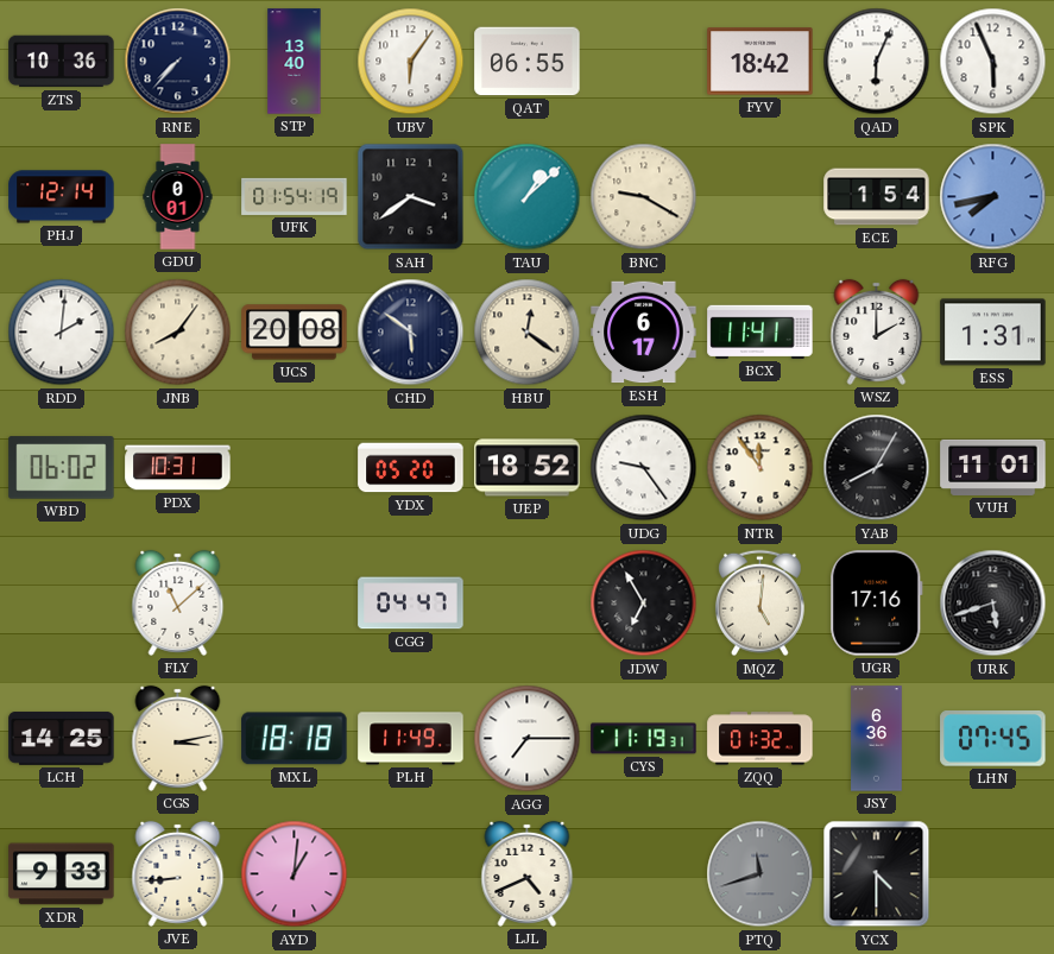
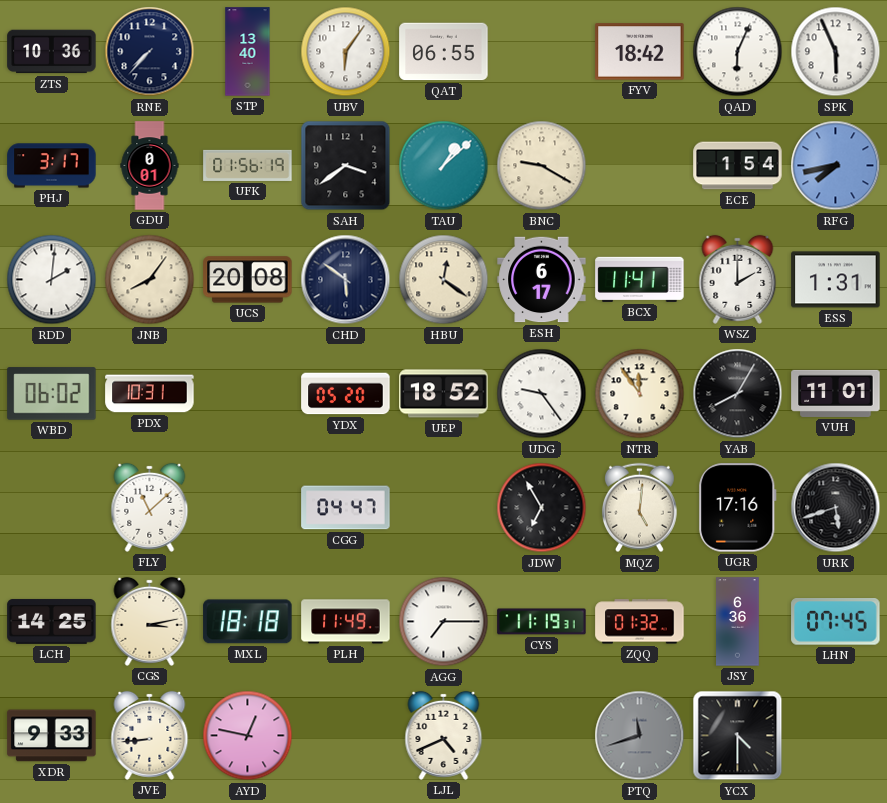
PHJ: 12:14 -> 3:17 (52, 166)
UFK: 01:54 -> 01:56 (248, 165)
AYD: 1:01 -> 12:47 (248, 736)
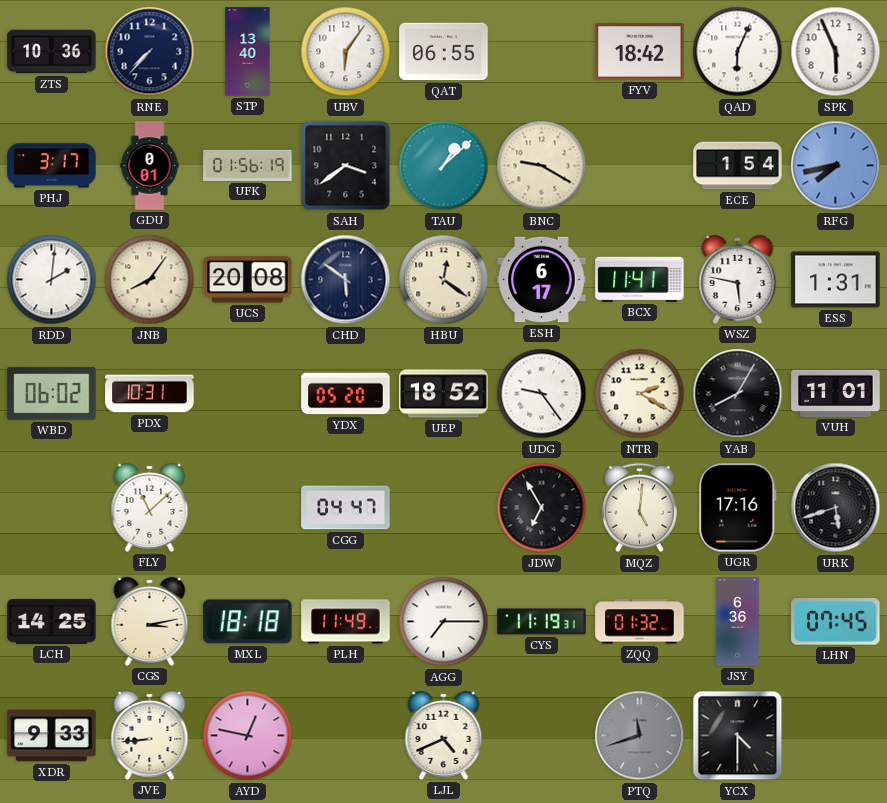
WSZ: 2:00 -> 5:47 (738, 279)
NTR: 11:54 -> 2:20 (640, 394)
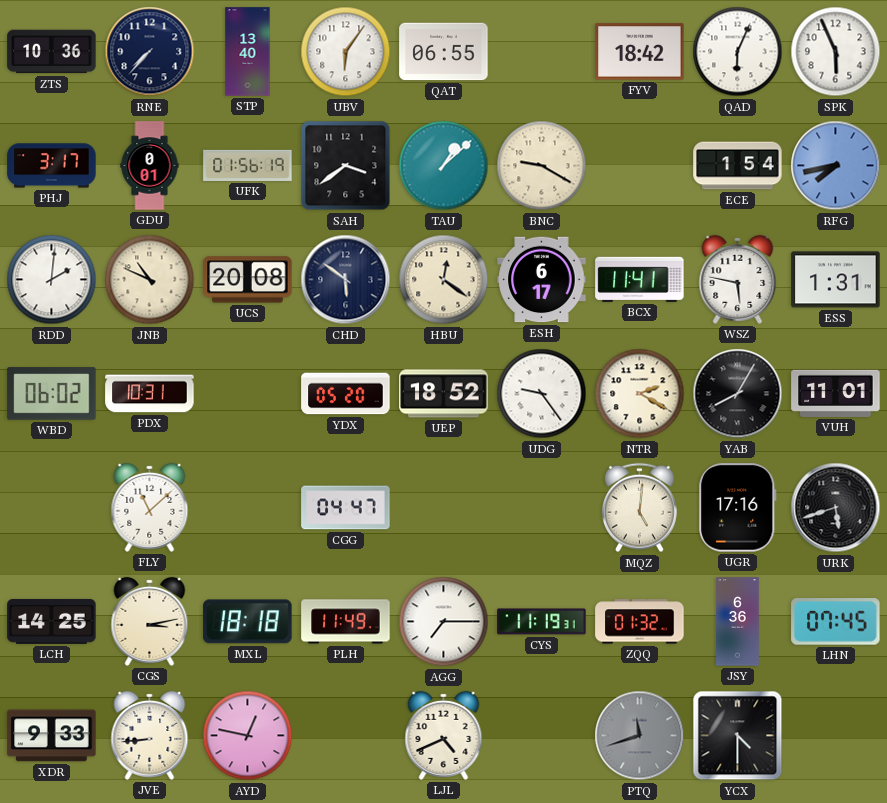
JNB: 8:06 -> 10:49 (150, 280)
JDW: 6:55 -> none (542, 508)
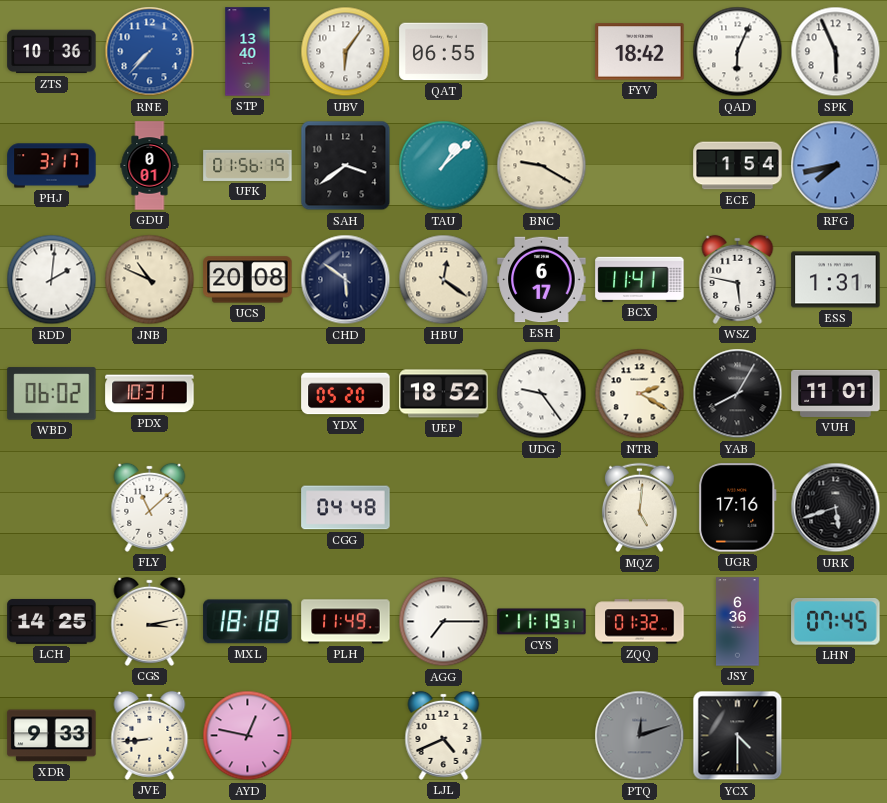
RNE dial: navy -> blue (150, 52)
CGG: 04:47 -> 04:48 (346, 508)
PTQ: 11:42 -> 12:12 (640, 736)
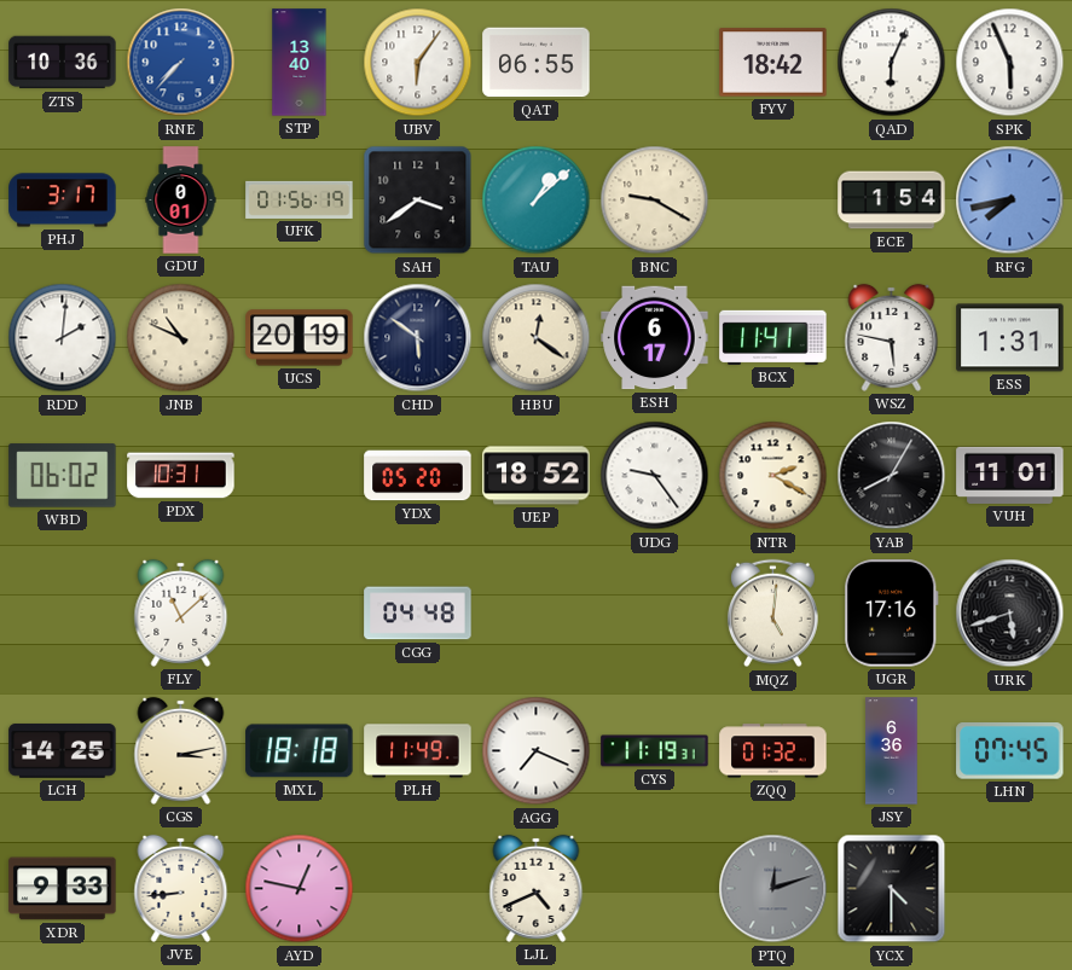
UCS: 20:08 -> 20:19 (300, 338)
AGG: 7:15 -> 7:19 (537, 751)
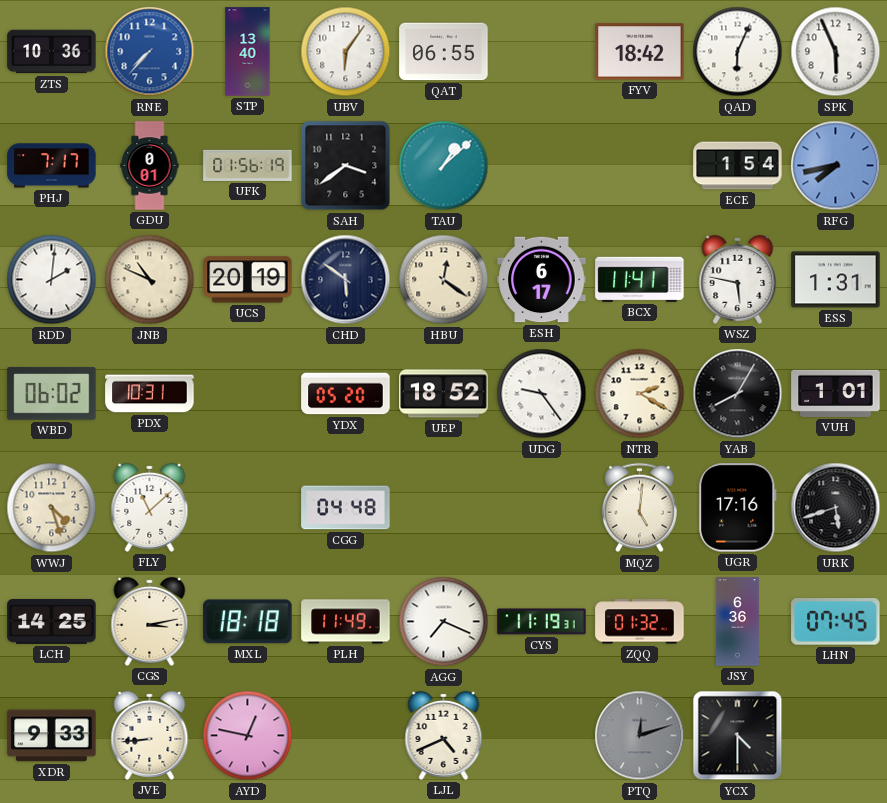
PHJ: 3:17 -> 7:17 (52, 166)
BNC: 9:20 -> none (655, 201)
VUH: 11:01 -> 1:01 (836, 393)
WWJ: none -> 4:27 (52, 508)
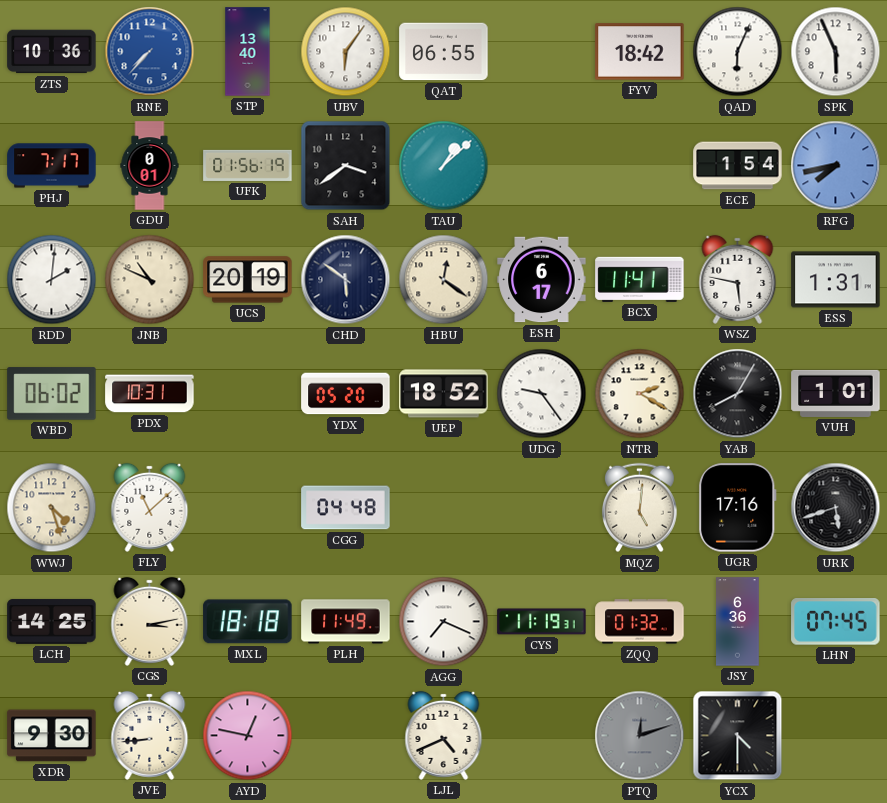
XDR: 9:33 -> 9:30 (52, 736)
